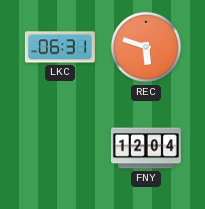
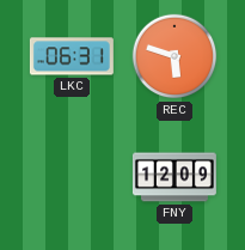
FNY: 12:04 -> 12:09 (174, 177)
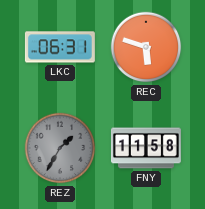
REZ: none -> 1:35 (60, 148)
FNY: 12:09 -> 11:58 (146, 148)
